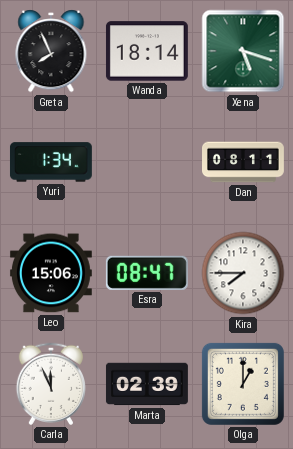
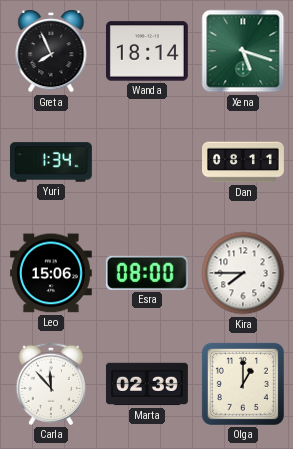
Esra: 08:47 -> 08:00 (147, 273)
Carla: 11:56 -> 11:53 (50, 384)
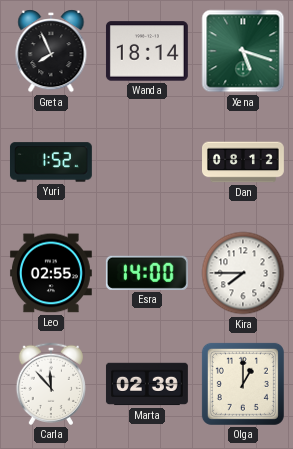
Yuri: 1:34 -> 1:52 (51, 162)
Dan: 08:11 -> 08:12 (244, 162)
Leo: 15:06 -> 02:55 (51, 273)
Esra: 08:00 -> 14:00 (147, 273)
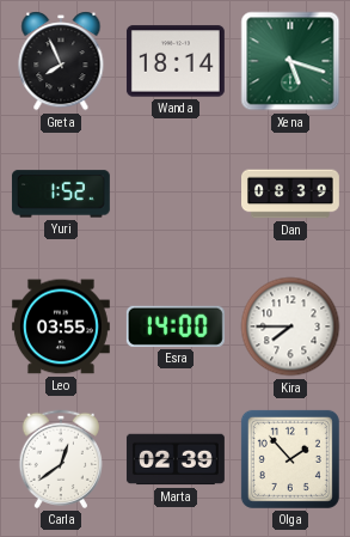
Dan: 08:12 -> 08:39 (291, 194)
Leo: 02:55 -> 03:55 (61, 327)
Carla: 11:53 -> 12:39 (60, 459)
Olga: 1:00 -> 1:53 (290, 459)
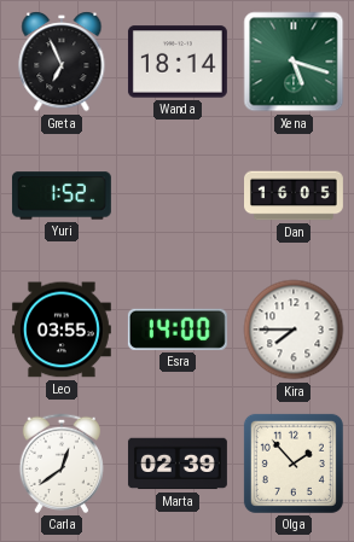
Greta: 7:56 -> 6:56 (62, 62)
Dan: 08:39 -> 16:05 (295, 196)
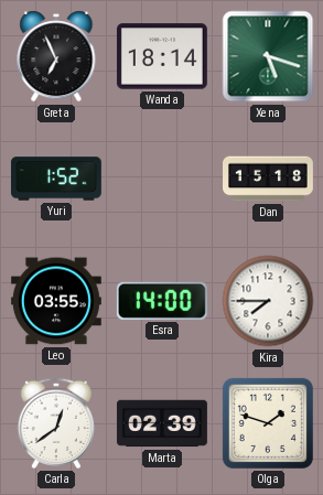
Dan: 16:05 -> 15:18 (269, 179)
Olga: 1:53 -> 1:48 (268, 423)
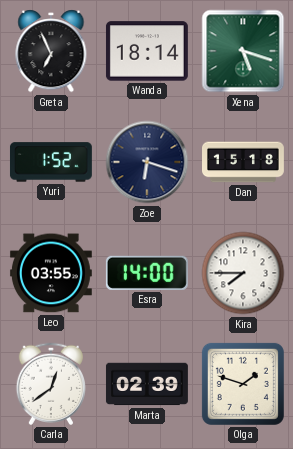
Zoe: none -> 6:18 (147, 162)
